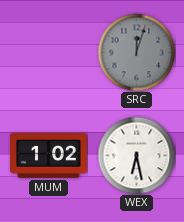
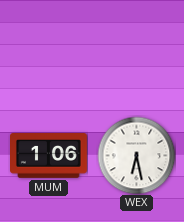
SRC: 12:03 -> none (136, 52)
MUM: 1:02 -> 1:06 (49, 156)
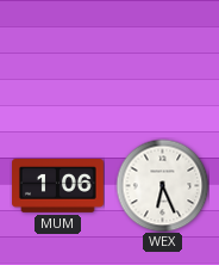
WEX: 6:28 -> 6:26 (162, 185)
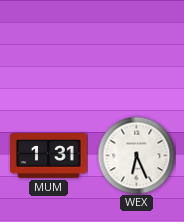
MUM: 1:06 -> 1:31 (49, 156)
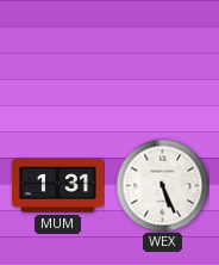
WEX: 6:26 -> 5:26 (162, 185)
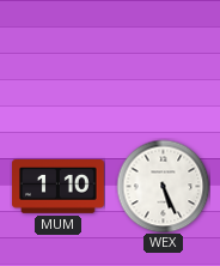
MUM: 1:31 -> 1:10 (59, 187)
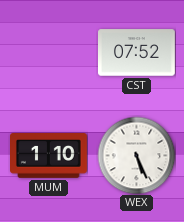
CST: none -> 07:52 (137, 53)
